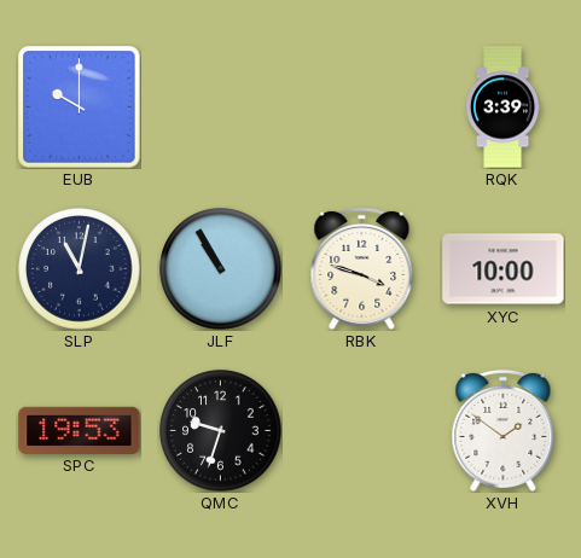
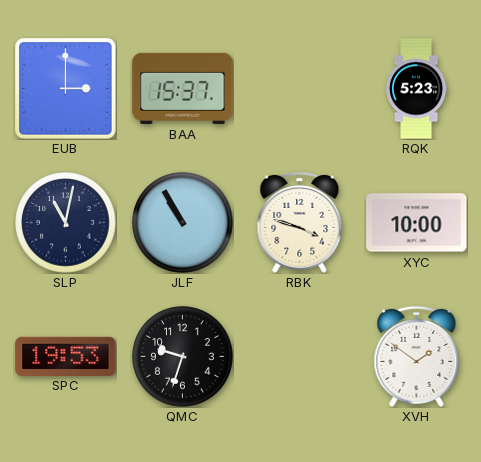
EUB: 10:00 -> 3:00 (66, 89)
BAA: none -> 15:37 (183, 88)
RQK: 3:39 -> 5:23 (416, 89)
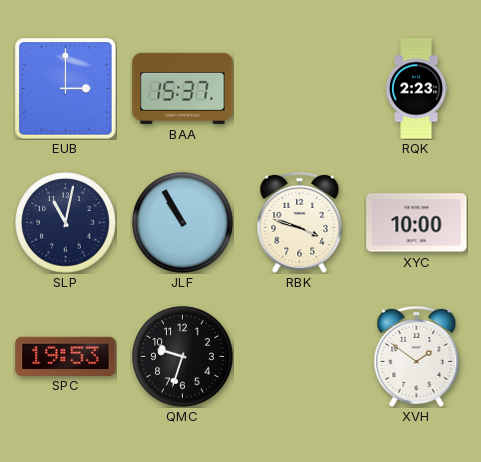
RQK: 5:23 -> 2:23 (416, 89)
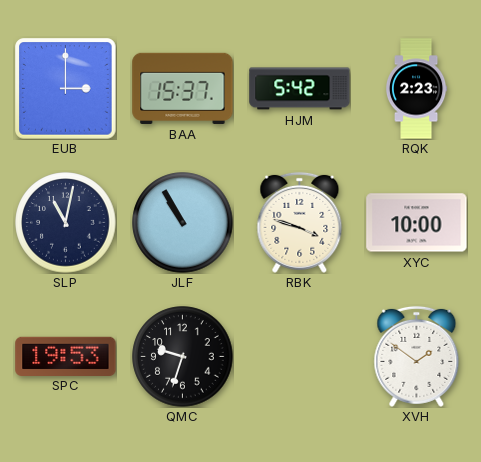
HJM: none -> 5:42 (300, 89)
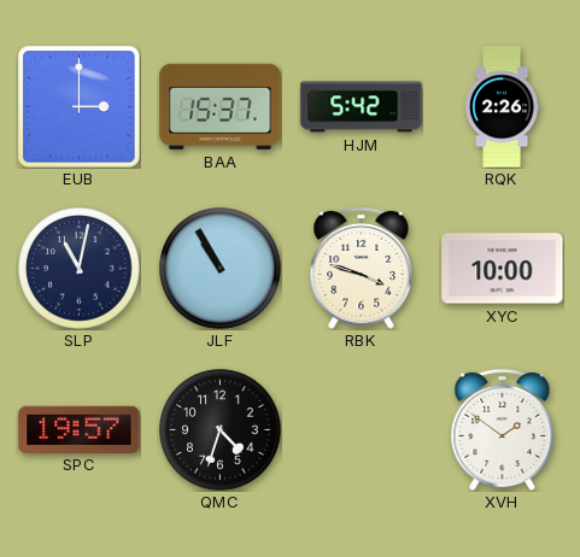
RQK: 2:23 -> 2:26 (502, 107)
SPC: 19:53 -> 19:57 (80, 429)
QMC: 9:33 -> 4:33 (221, 430)
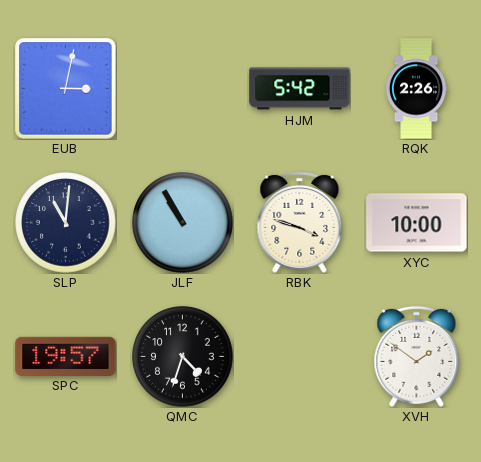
EUB: 3:00 -> 3:02 (66, 89)
BAA: 15:37 -> none (221, 106)
SLP: 11:02 -> 11:01 (66, 223)
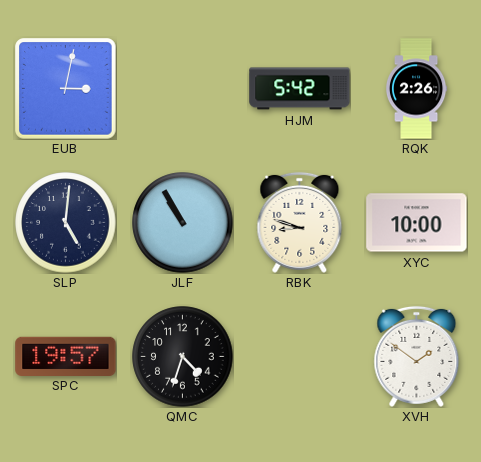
SLP: 11:01 -> 5:01 (66, 223)
RBK: 3:48 -> 8:48 (300, 222)
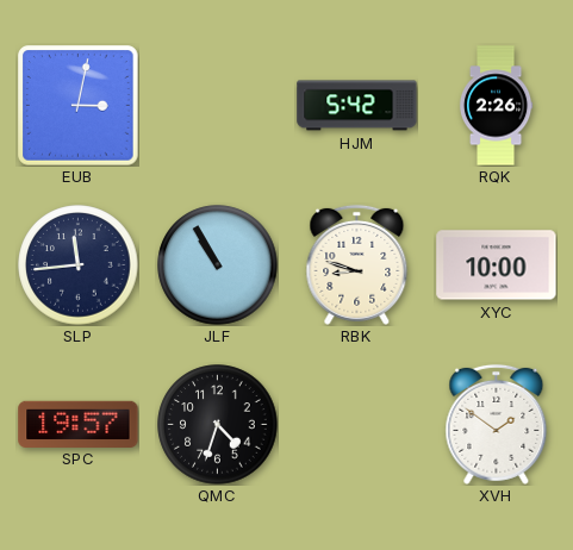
SLP: 5:01 -> 11:44 (79, 265)
